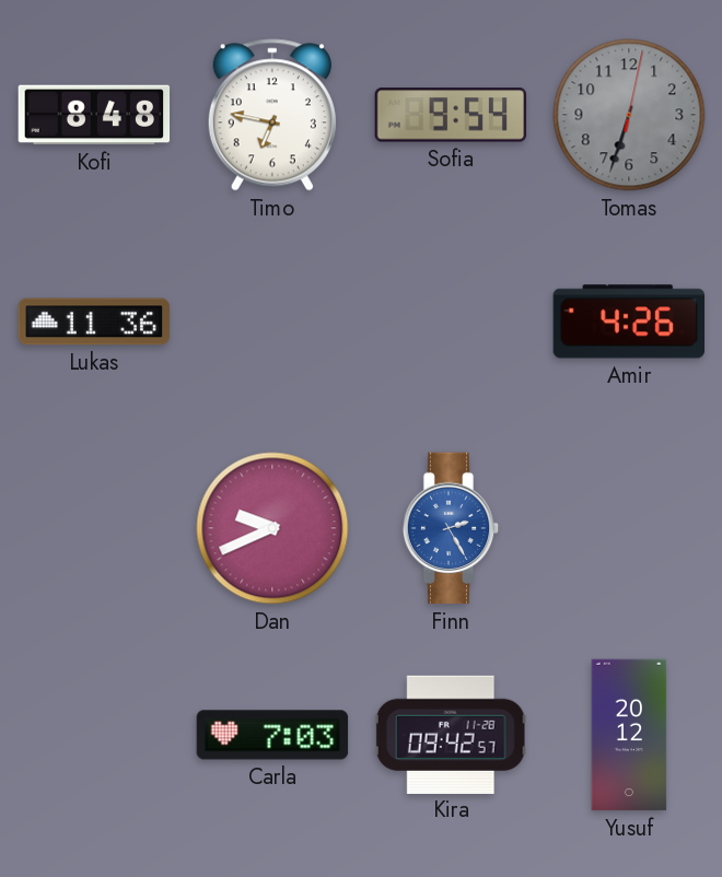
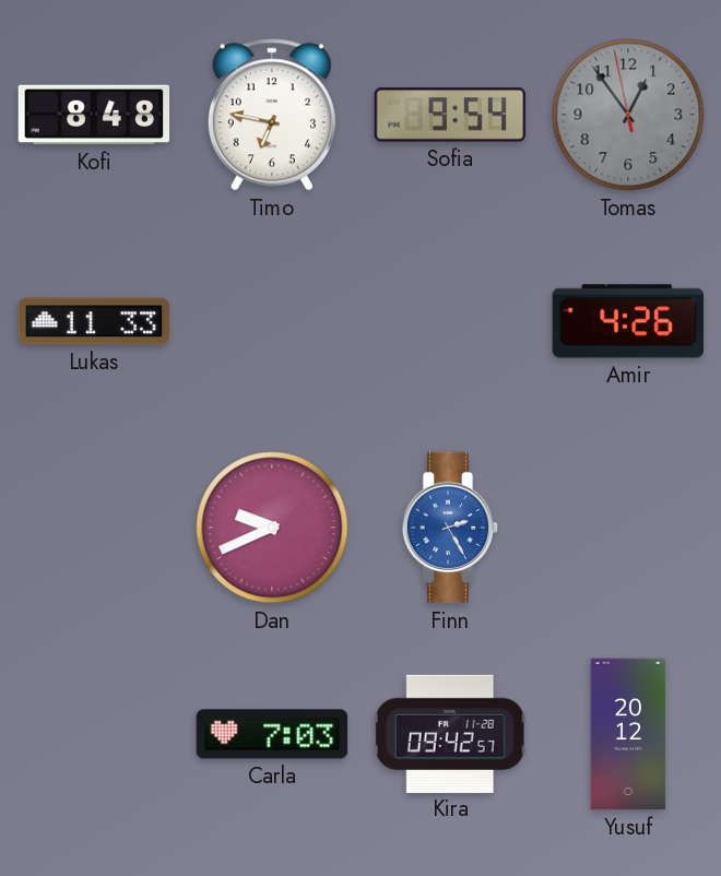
Tomas: 6:33 -> 12:53 (628, 115)
Lukas: 11:36 -> 11:33 (94, 321)
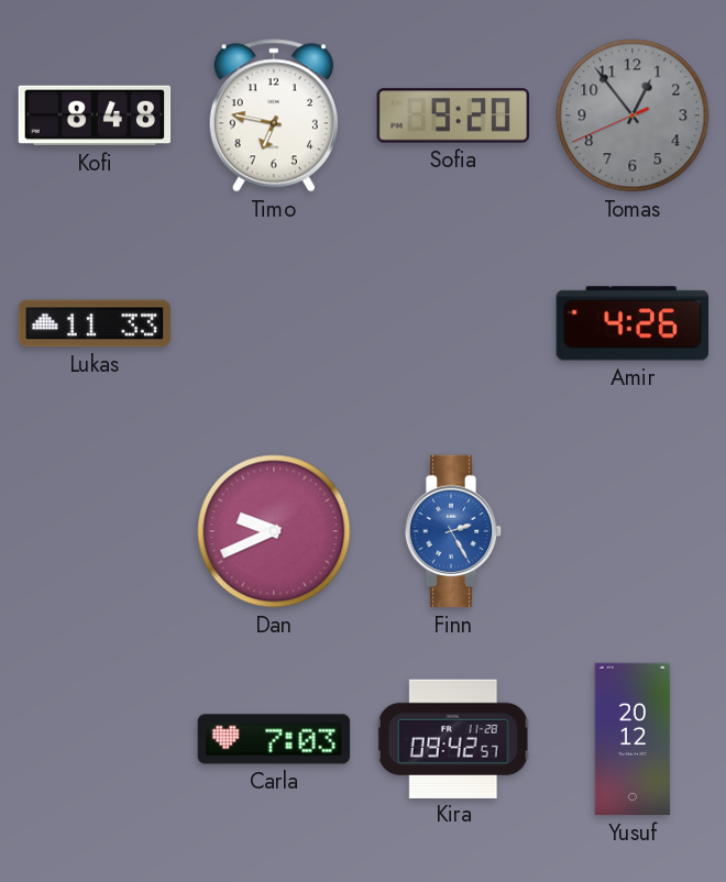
Sofia: 9:54 -> 9:20 (453, 115)
Tomas: 12:53:58 -> 12:53:41 (632, 115)
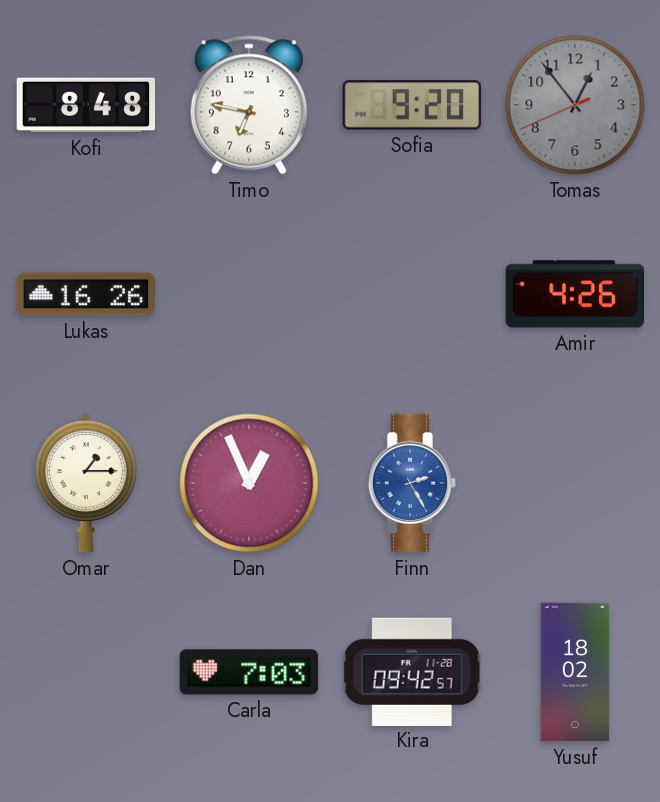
Lukas: 11:33 -> 16:26 (86, 294)
Omar: none -> 1:15 (86, 483)
Dan: 9:41 -> 12:56 (249, 483)
Yusuf: 20:12 -> 18:02 (575, 672)
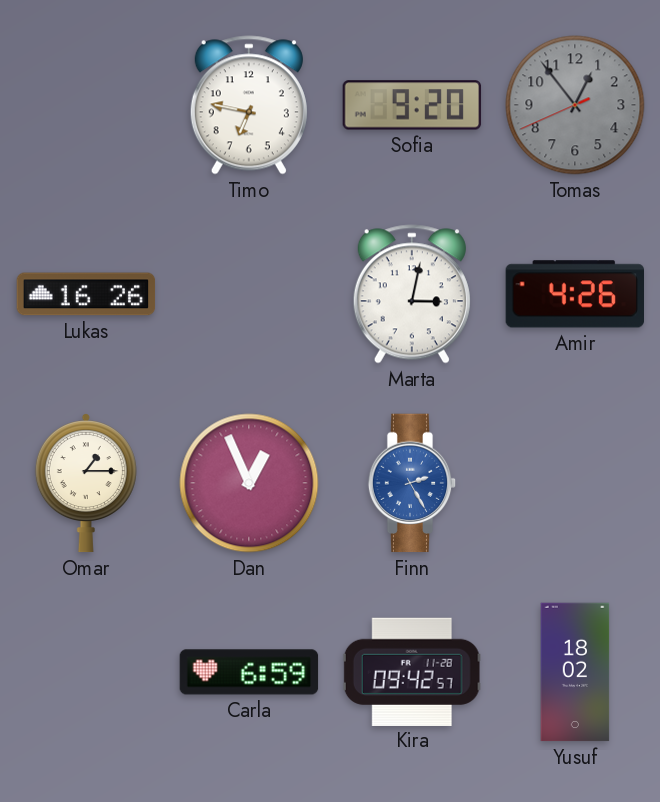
Kofi: 8:48 -> none (86, 105)
Marta: none -> 3:02 (412, 294)
Carla: 7:03 -> 6:59 (249, 672)
